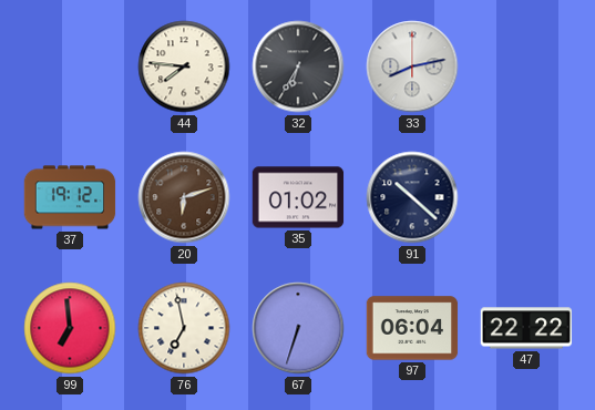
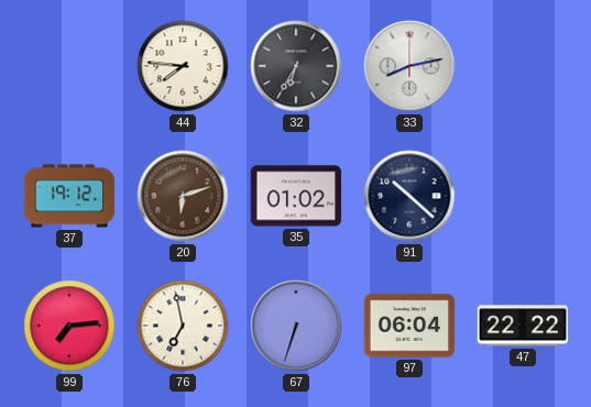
99: 6:59 -> 7:14 (69, 326)
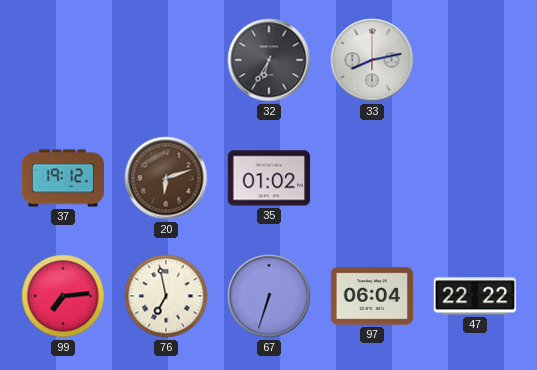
44: 7:46 -> none (183, 66)
91: 10:22 -> none (409, 196)
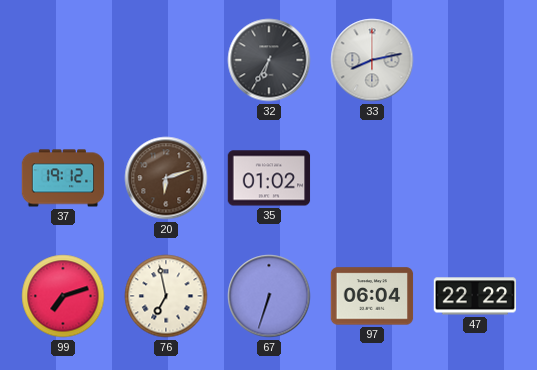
99: 7:14 -> 7:12 (63, 296)
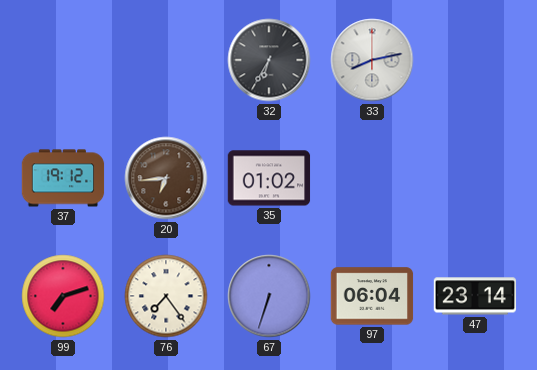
20: 6:12 -> 6:44 (166, 178)
76: 6:58 -> 7:24 (166, 296)
47: 22:22 -> 23:14 (475, 296)
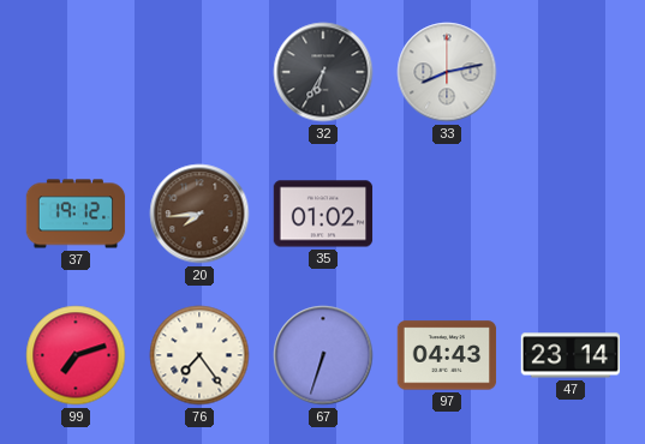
20: 6:44 -> 7:44 (199, 214)
97: 06:04 -> 04:43 (447, 355)
